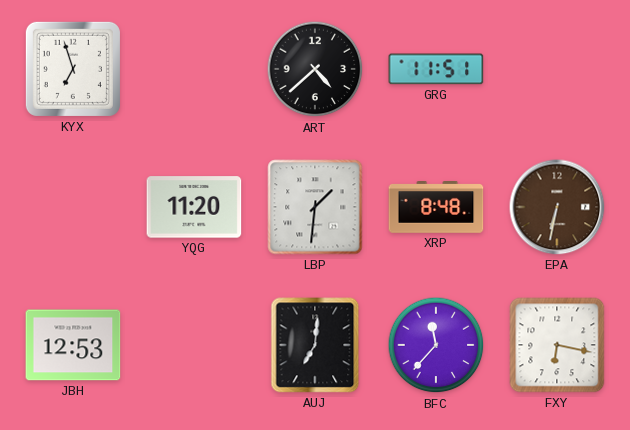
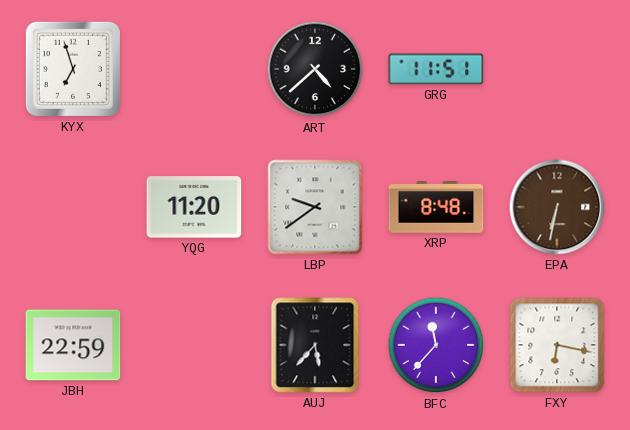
LBP: 1:31 -> 9:39 (315, 207)
JBH: 12:53 -> 22:59 (73, 345)
AUJ: 7:01 -> 5:37 (315, 345)
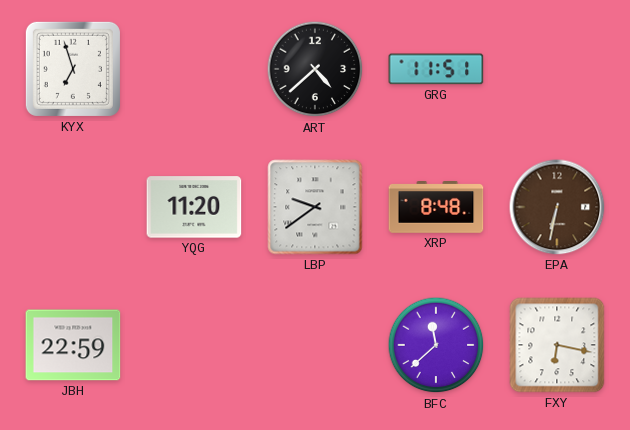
AUJ: 5:37 -> none (315, 345)
BFC: 11:37 -> 11:38 (436, 345)
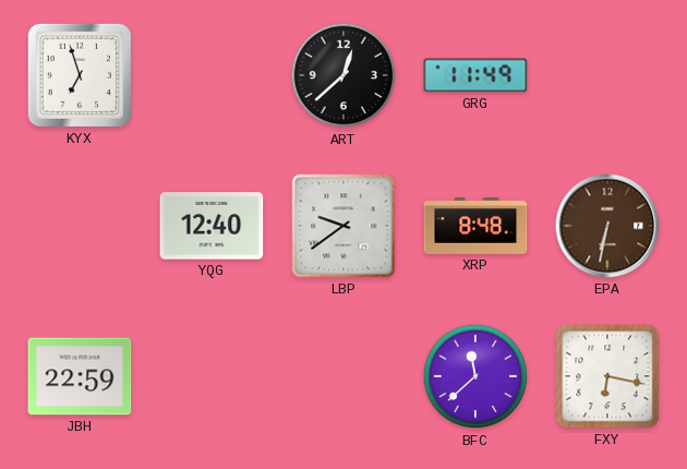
ART: 4:38 -> 12:38 (343, 75)
GRG: 11:51 -> 11:49 (475, 75)
YQG: 11:20 -> 12:40 (212, 226)
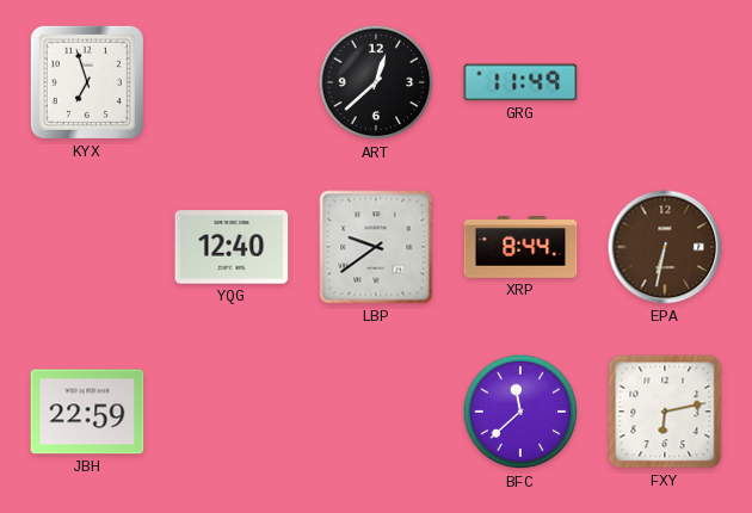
XRP: 8:48 -> 8:44 (520, 248)
FXY: 6:17 -> 6:13 (665, 412)
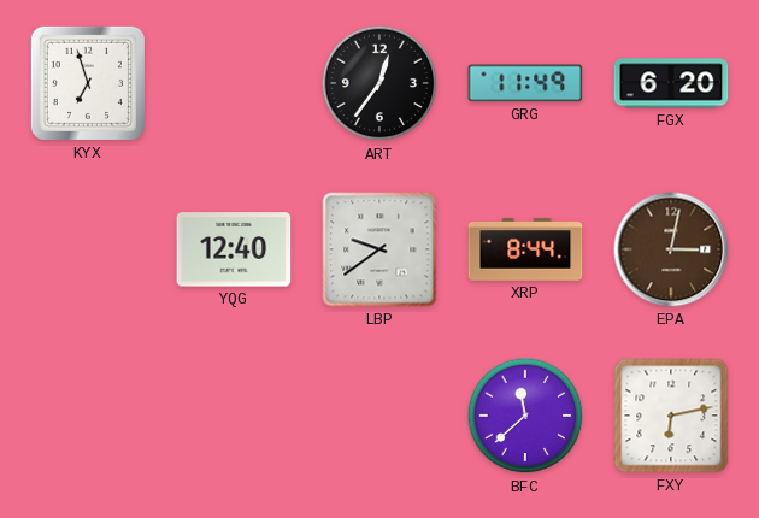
ART: 12:38 -> 12:36 (379, 83)
FGX: none -> 6:20 (671, 83)
EPA: 6:32 -> 3:02 (671, 249)
JBH: 22:59 -> none (87, 412)
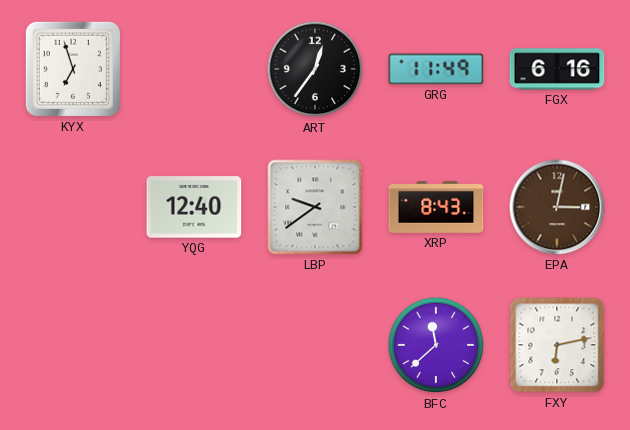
FGX: 6:20 -> 6:16 (557, 69)
XRP: 8:44 -> 8:43 (436, 208)
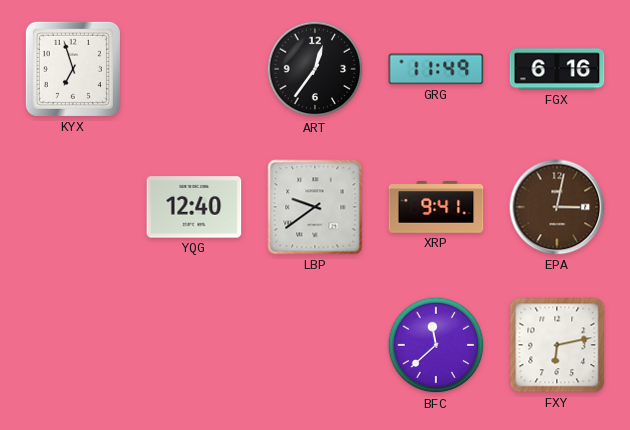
XRP: 8:43 -> 9:41 (436, 208)
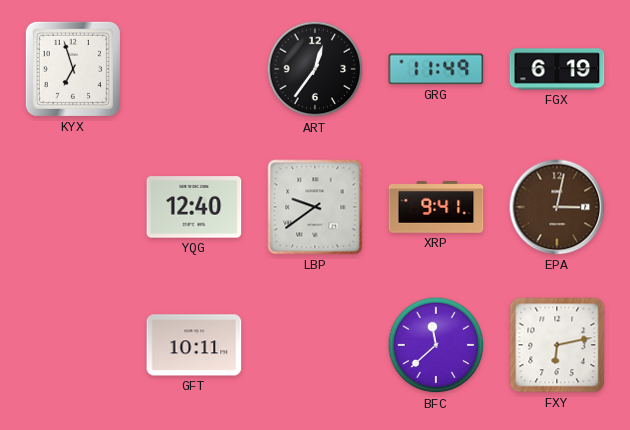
FGX: 6:16 -> 6:19 (557, 69)
GFT: none -> 10:11 (194, 345)
